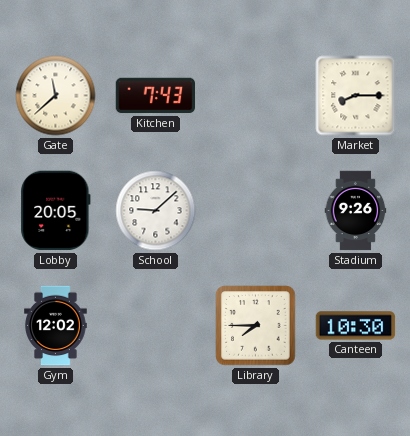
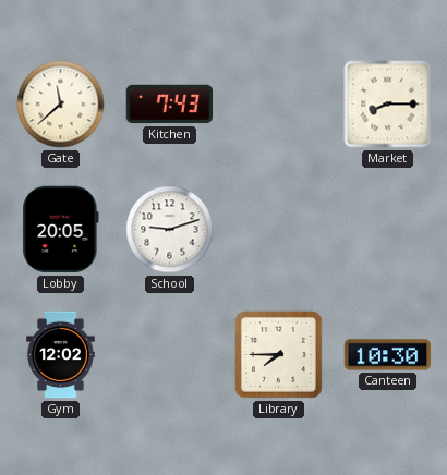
School: 9:08 -> 9:12 (170, 230)
Stadium: 9:26 -> none (356, 211)
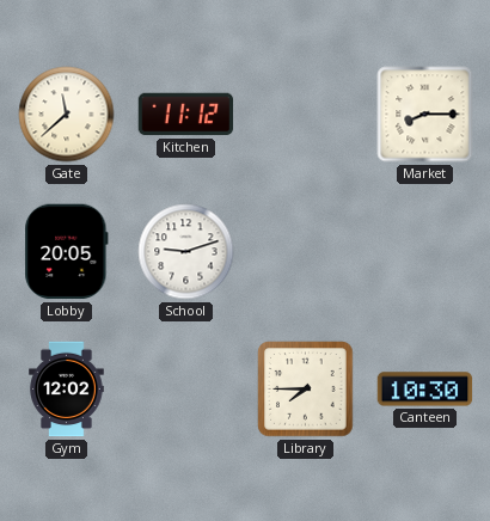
Kitchen: 7:43 -> 11:12 (186, 115)
